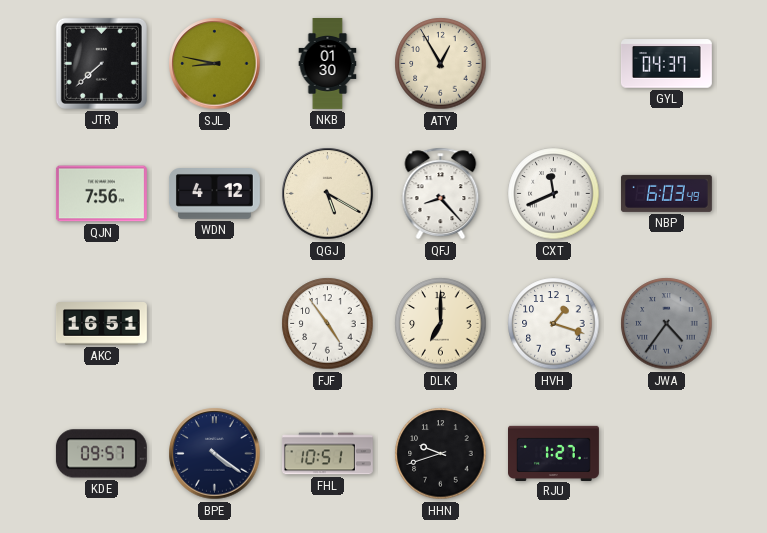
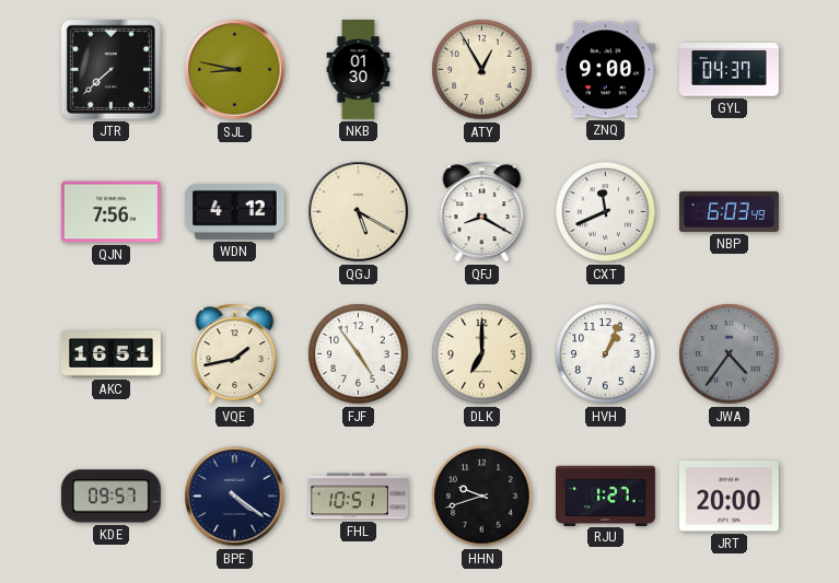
ZNQ: none -> 9:00 (605, 70)
QFJ: 8:23 -> 8:20 (482, 212)
VQE: none -> 1:43 (235, 354)
HVH: 1:18 -> 1:04 (606, 354)
JRT: none -> 20:00 (729, 497)
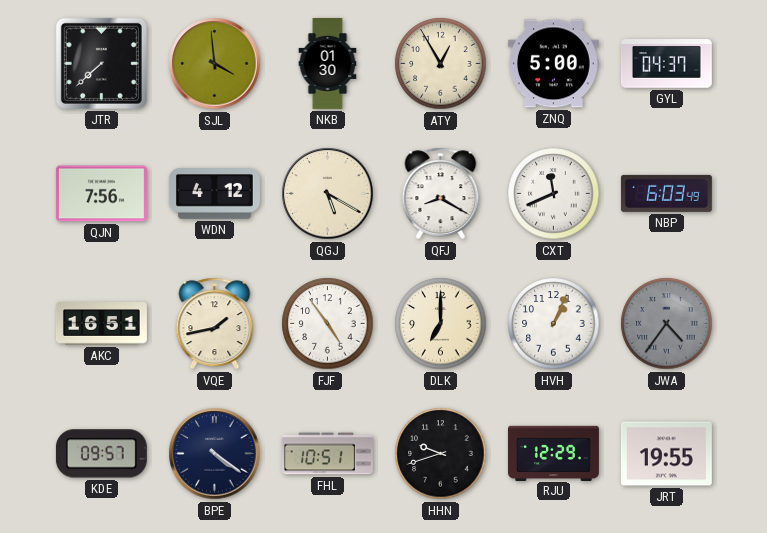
SJL: 8:47 -> 3:59 (215, 64)
ZNQ: 9:00 -> 5:00 (553, 64)
RJU: 1:27 -> 12:29 (554, 453)
JRT: 20:00 -> 19:55 (666, 454)
